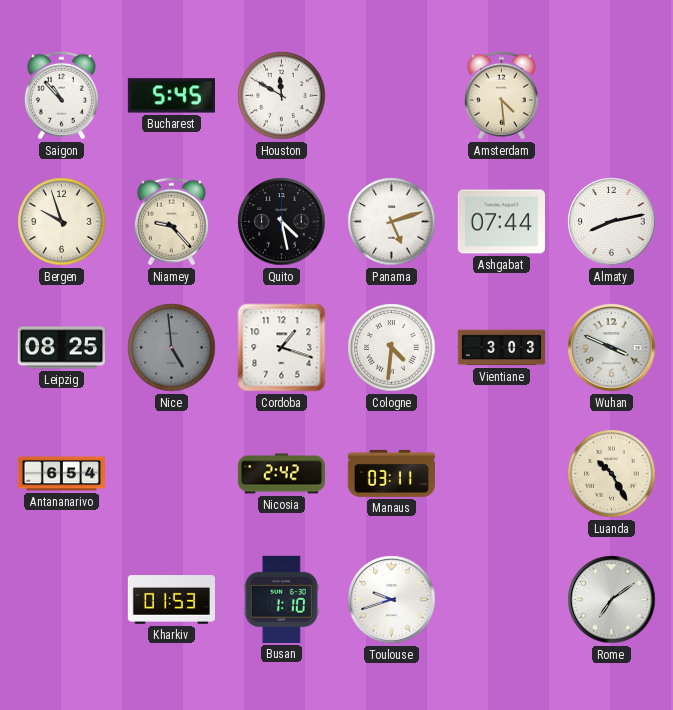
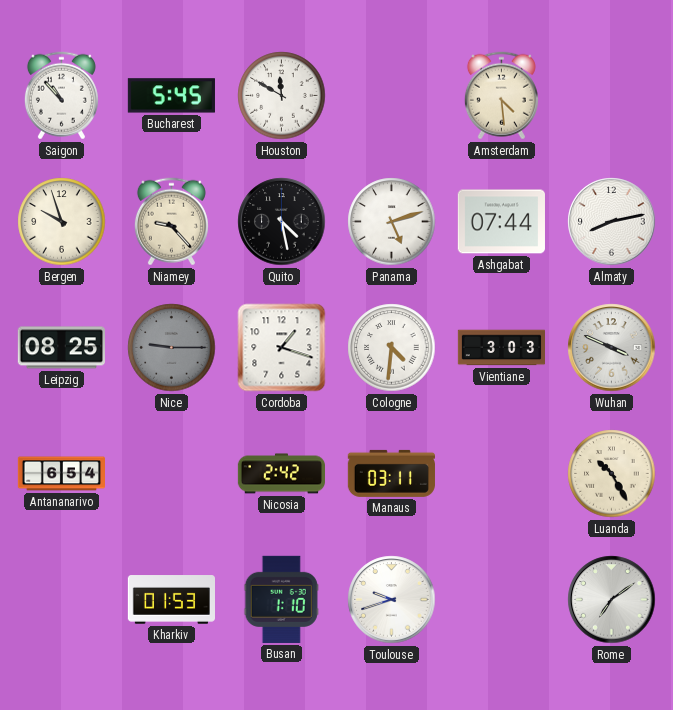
Nice: 4:59 -> 9:15 (172, 348)
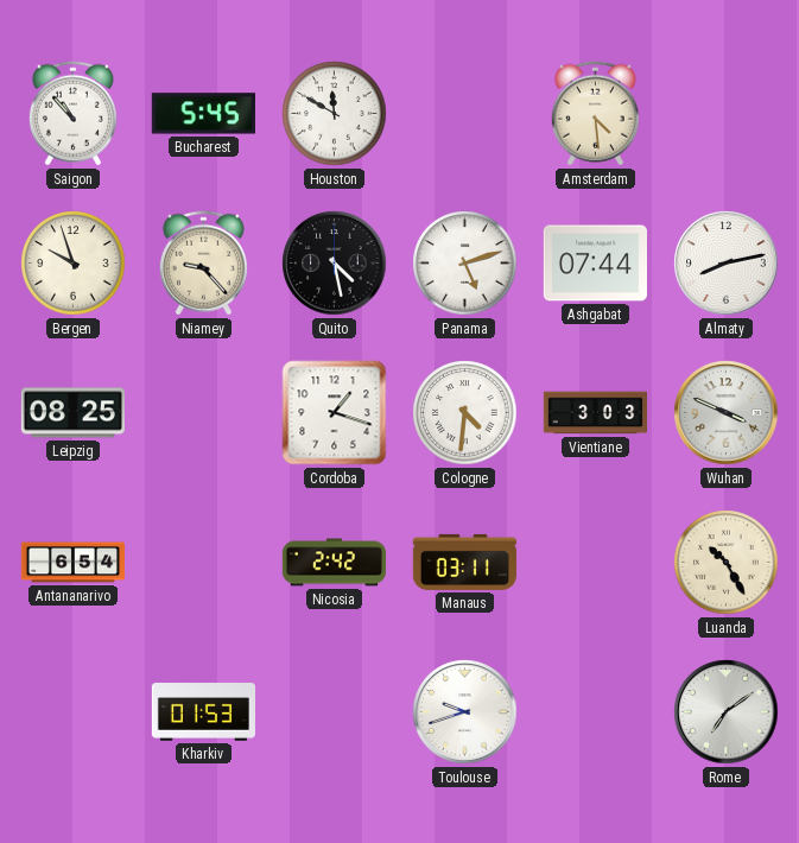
Nice: 9:15 -> none (172, 348)
Busan: 1:10 -> none (281, 599)
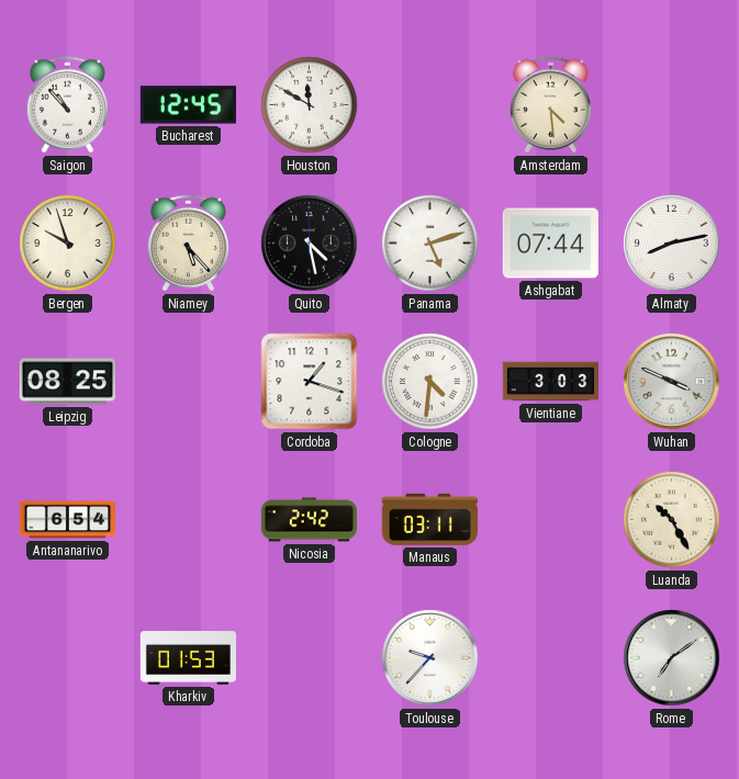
Bucharest: 5:45 -> 12:45 (188, 105)
Niamey: 9:23 -> 5:23 (188, 244)
Toulouse: 9:42 -> 9:37 (430, 658)
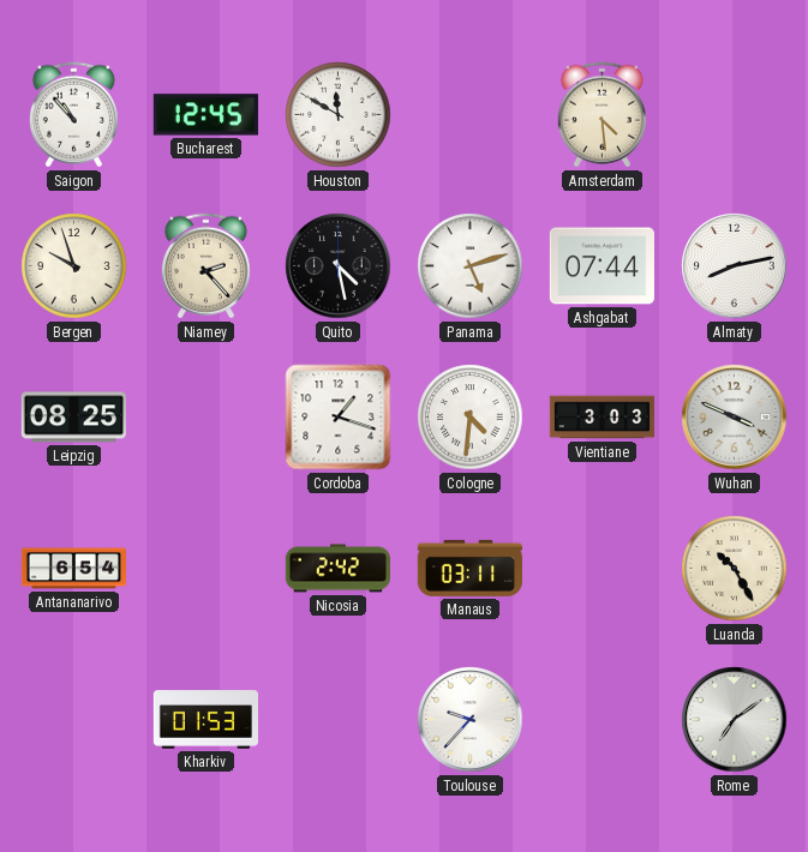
Niamey: 5:23 -> 2:23 (205, 266)
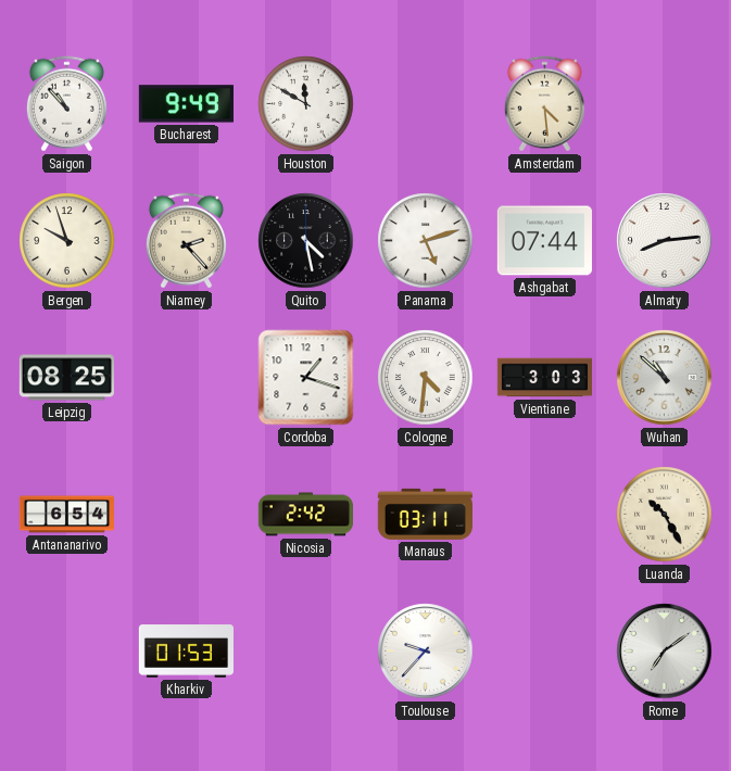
Bucharest: 12:45 -> 9:49 (186, 104)
Almaty: 8:13 -> 8:14 (665, 241)
Wuhan: 3:49 -> 10:52 (665, 378)
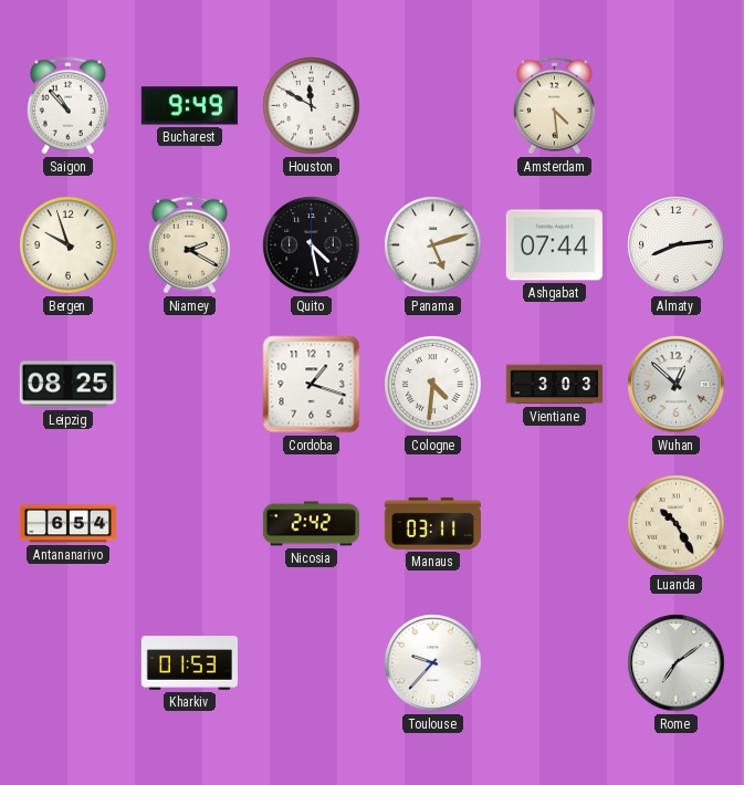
Niamey: 2:23 -> 2:20 (189, 245)
Wuhan: 10:52 -> 12:52 (677, 385)
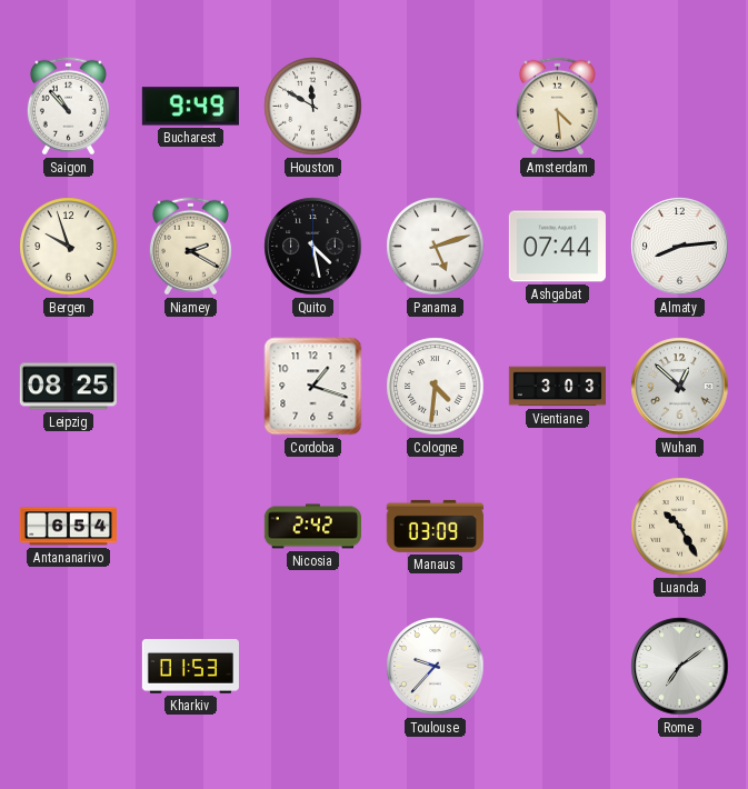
Manaus: 03:11 -> 03:09 (435, 526)
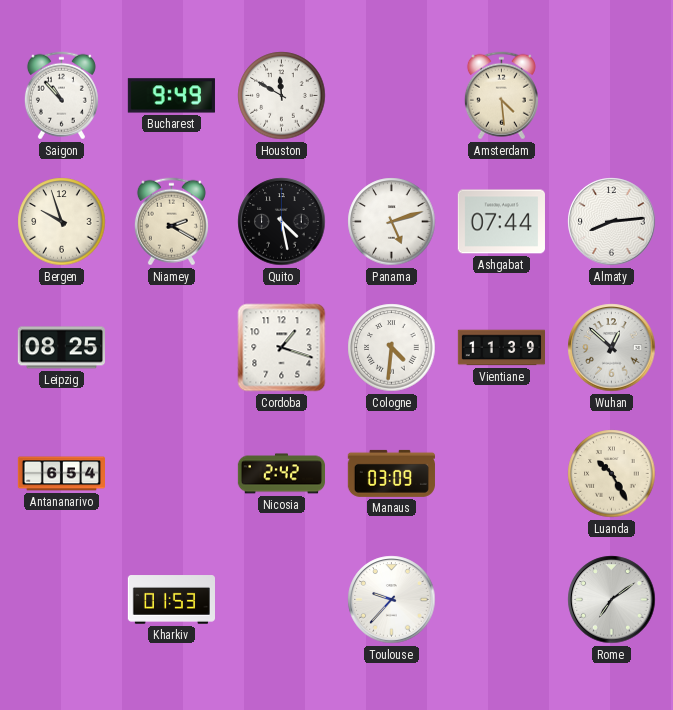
Vientiane: 3:03 -> 11:39 (501, 348)
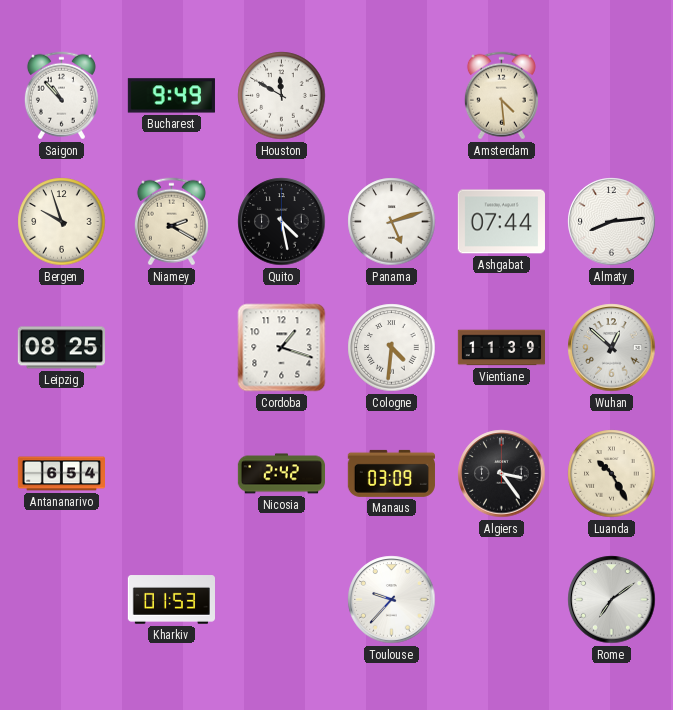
Algiers: none -> 3:24 (502, 474)
